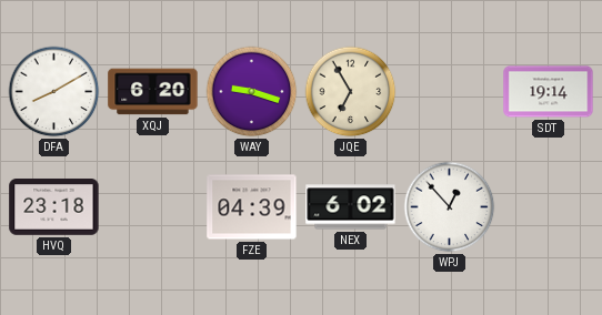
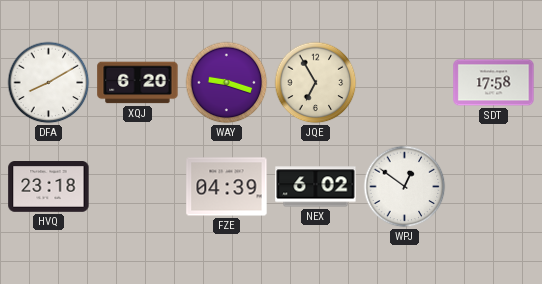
SDT: 19:14 -> 17:58 (494, 83)
WPJ: 12:53 -> 12:51 (405, 187)
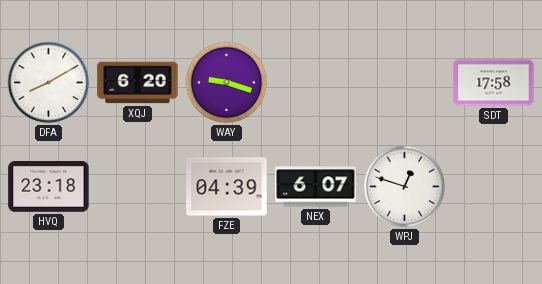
JQE: 6:55 -> none (316, 83)
NEX: 6:02 -> 6:07 (316, 187)
WPJ: 12:51 -> 12:48 (405, 187)
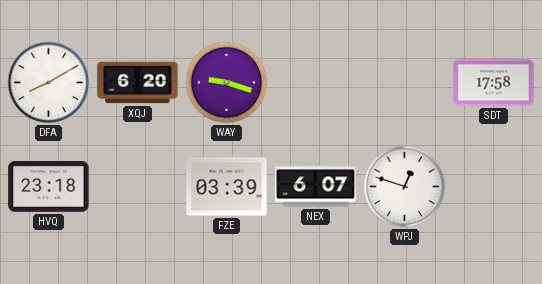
FZE: 04:39 -> 03:39 (227, 187)
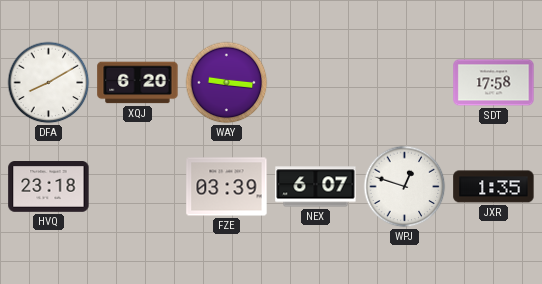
WAY: 9:18 -> 9:16 (227, 83)
JXR: none -> 1:35 (494, 187)
